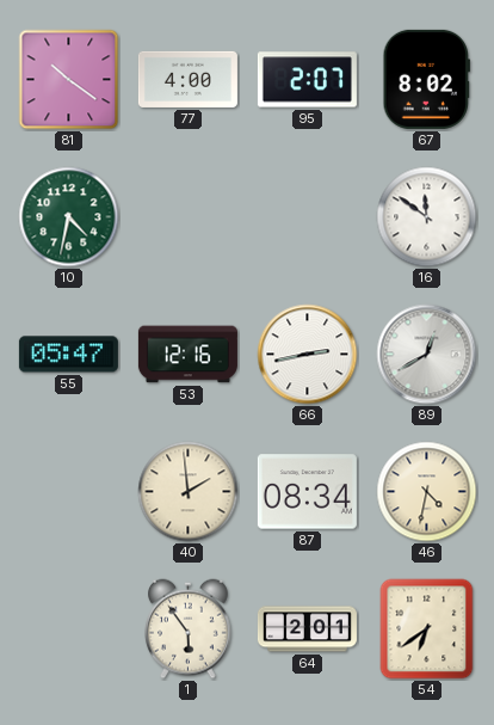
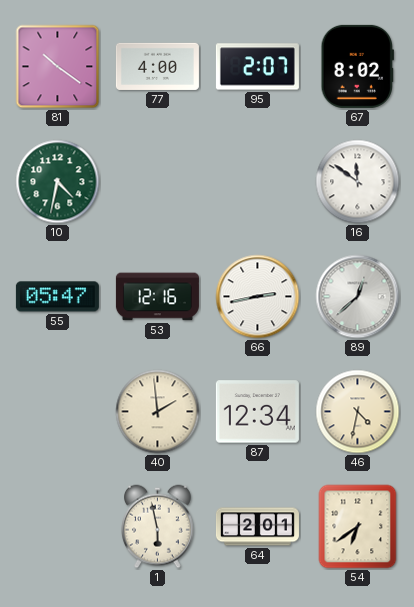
89: 12:40 -> 12:38 (358, 297)
87: 08:34 -> 12:34 (257, 412)
1: 5:54 -> 5:58 (158, 527)
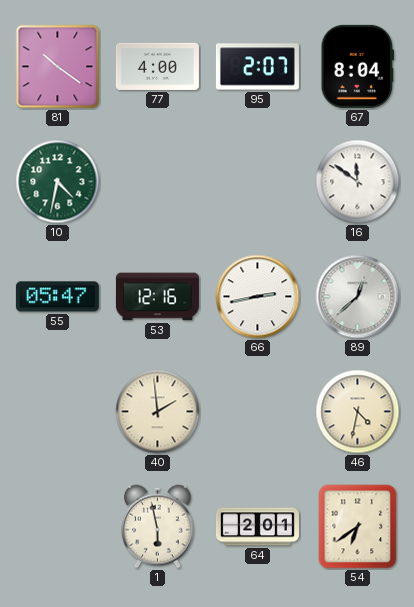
67: 8:02 -> 8:04 (357, 66)
87: 12:34 -> none (257, 412)
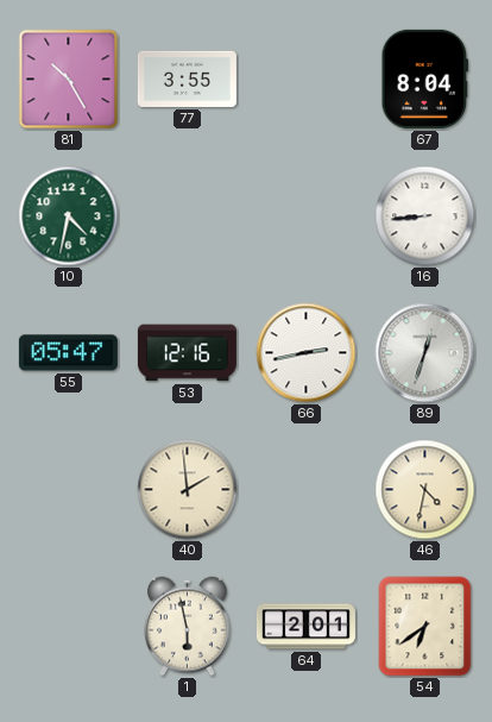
81: 10:21 -> 10:25 (69, 80)
77: 4:00 -> 3:55 (187, 79)
95: 2:07 -> none (257, 67)
16: 11:51 -> 8:44 (425, 216)
89: 12:38 -> 12:33 (425, 353)
